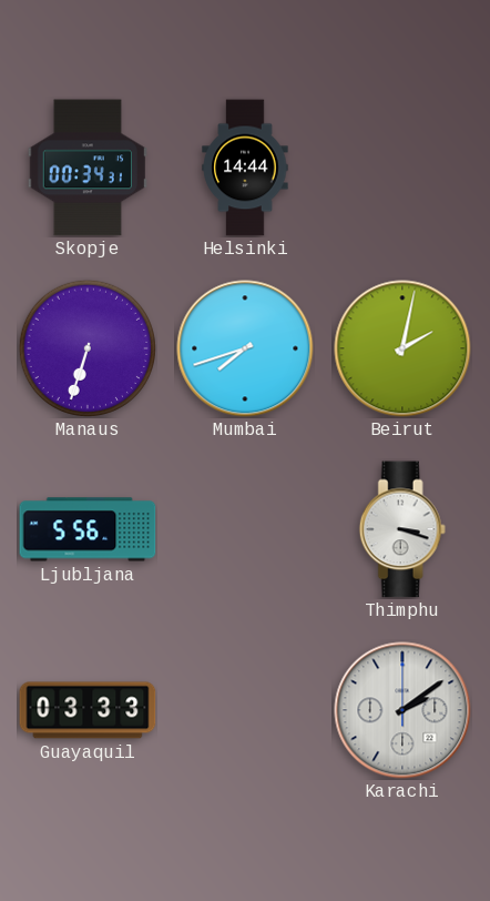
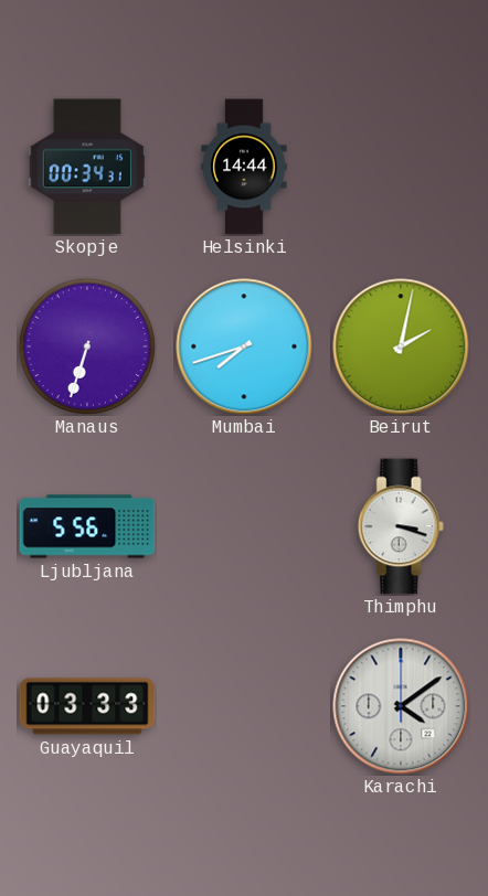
Karachi: 2:09 -> 4:09 (401, 706)
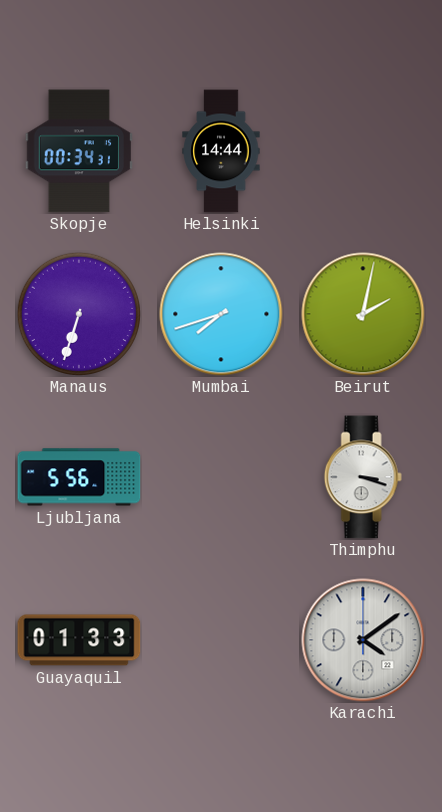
Guayaquil: 03:33 -> 01:33 (79, 640)
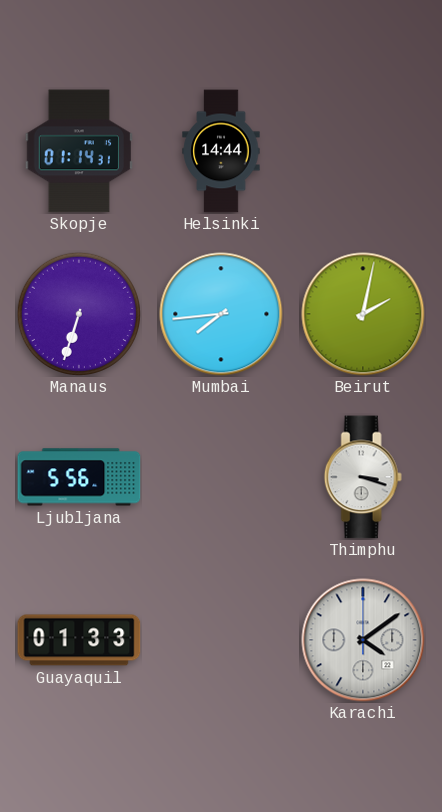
Skopje: 00:34 -> 01:14 (79, 151)
Mumbai: 7:42 -> 7:44 (221, 314)
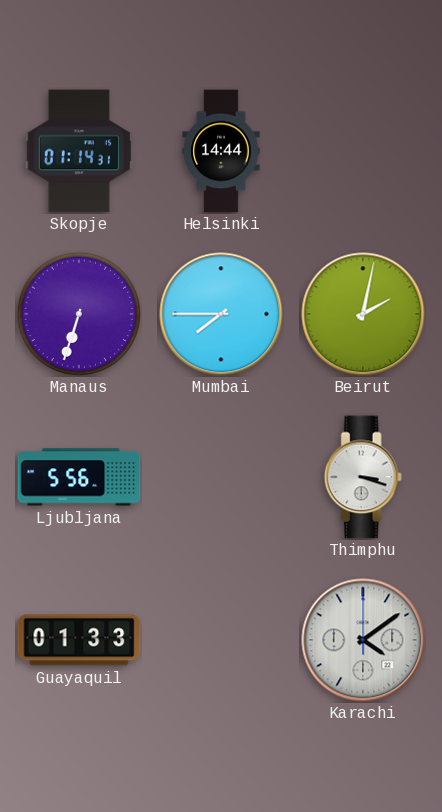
Mumbai: 7:44 -> 7:45 (221, 314)
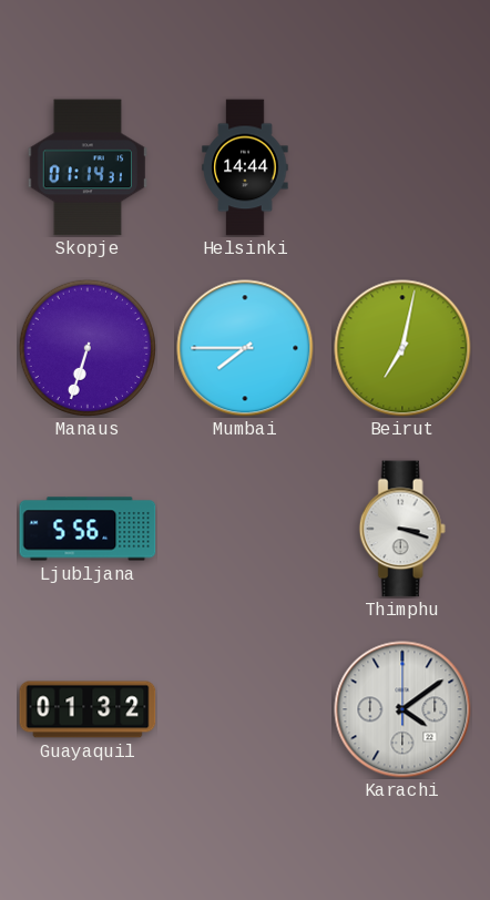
Beirut: 2:02 -> 7:02 (402, 348)
Guayaquil: 01:33 -> 01:32 (88, 709)
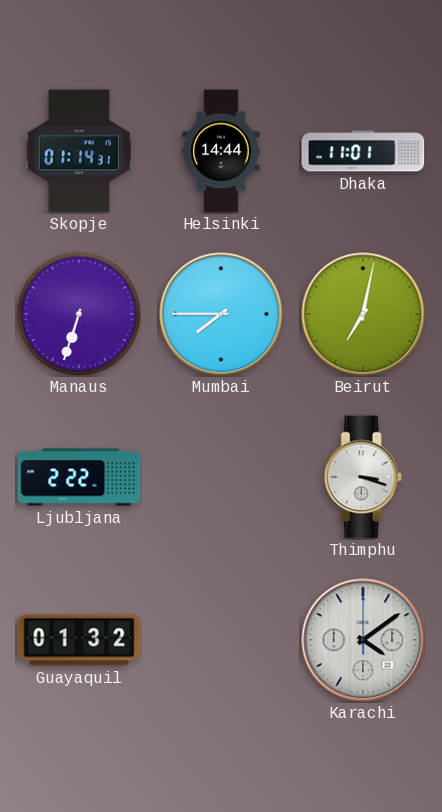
Dhaka: none -> 11:01 (363, 151)
Ljubljana: 5:56 -> 2:22 (79, 477)
